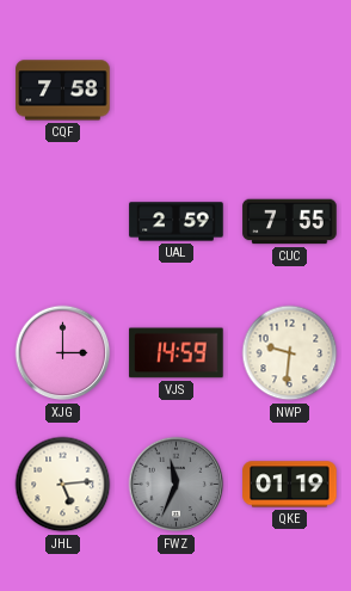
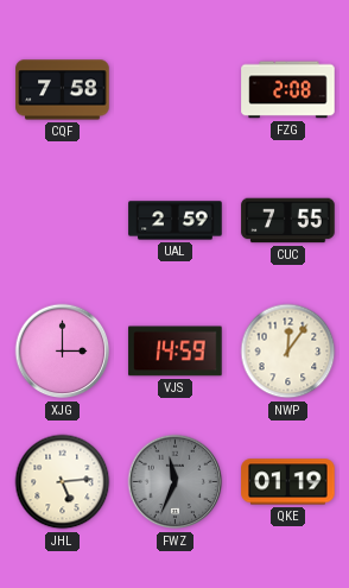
FZG: none -> 2:08 (288, 90)
NWP: 9:31 -> 12:06 (288, 352)
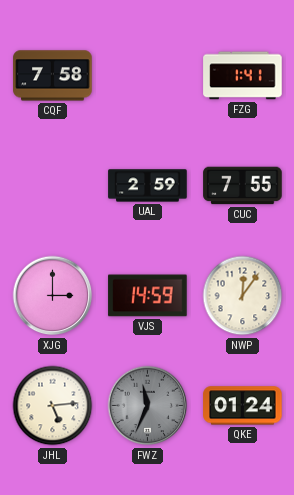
FZG: 2:08 -> 1:41 (243, 76)
QKE: 01:19 -> 01:24 (243, 406)
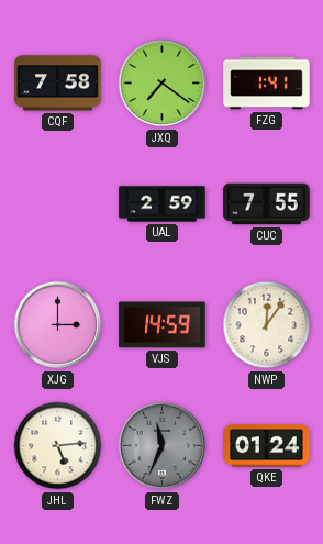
JXQ: none -> 7:21 (163, 84)
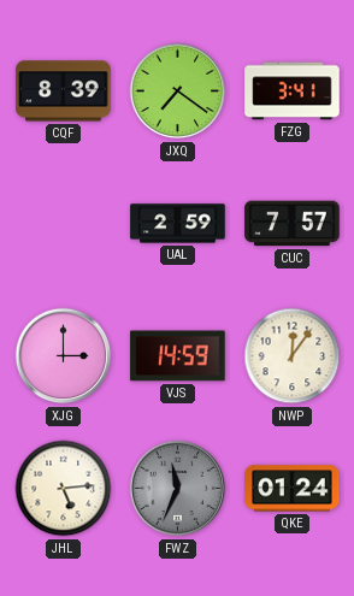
CQF: 7:58 -> 8:39 (64, 92)
FZG: 1:41 -> 3:41 (293, 92)
CUC: 7:55 -> 7:57 (293, 224)
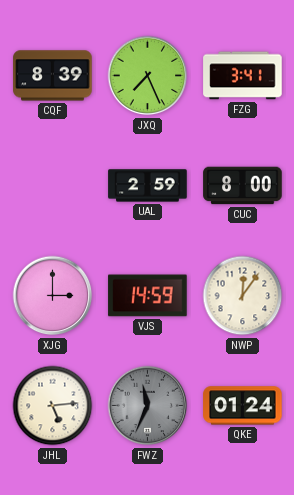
JXQ: 7:21 -> 7:26 (148, 76)
CUC: 7:57 -> 8:00 (243, 186)
